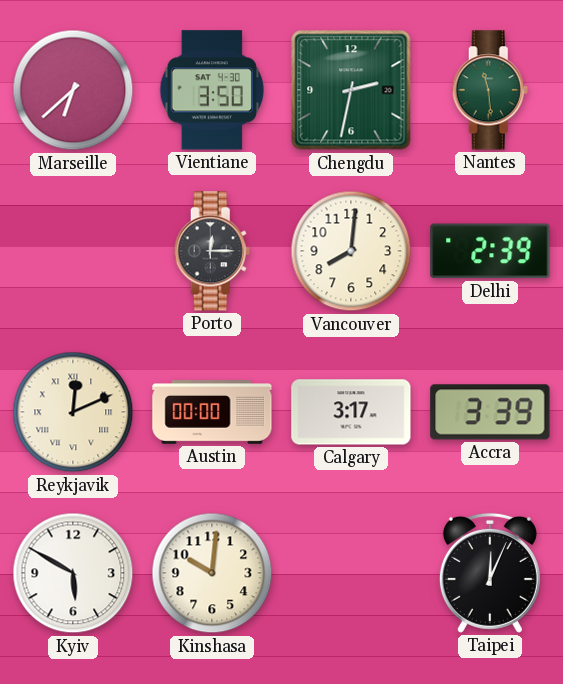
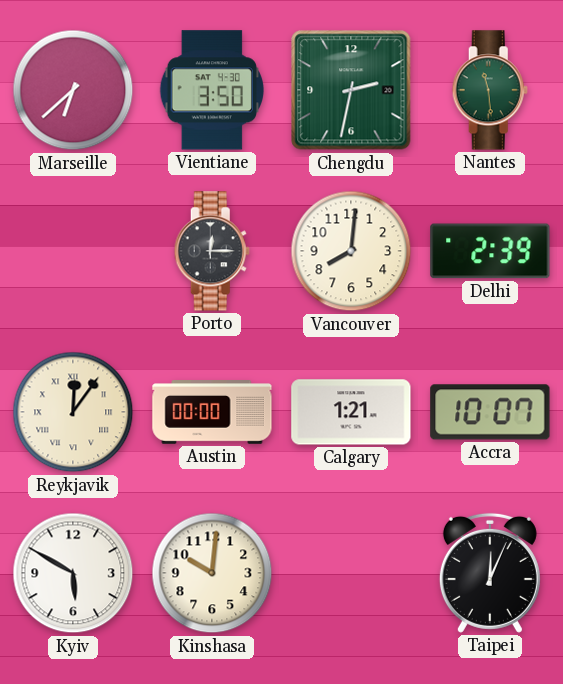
Reykjavik: 12:11 -> 12:06 (73, 412)
Calgary: 3:17 -> 1:21 (351, 412)
Accra: 3:39 -> 10:07 (490, 412)
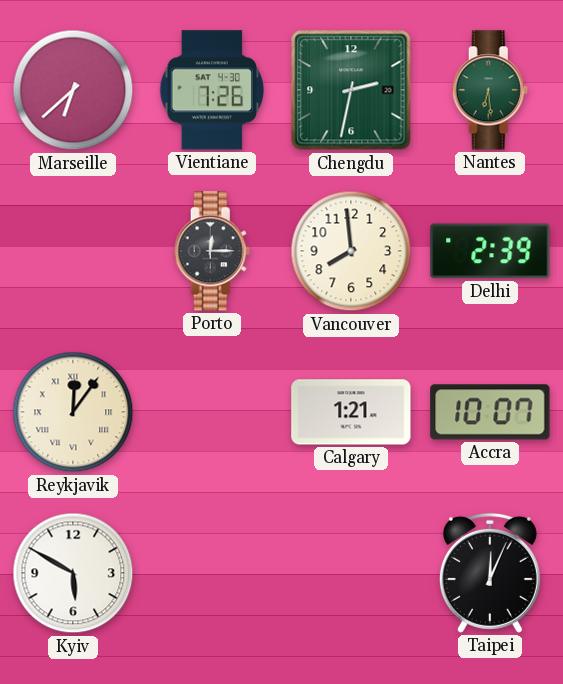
Vientiane: 3:50 -> 7:26 (212, 90)
Nantes: 11:29 -> 6:29 (490, 90)
Vancouver: 8:01 -> 7:59 (351, 251)
Austin: 00:00 -> none (212, 412)
Kinshasa: 10:01 -> none (212, 573)
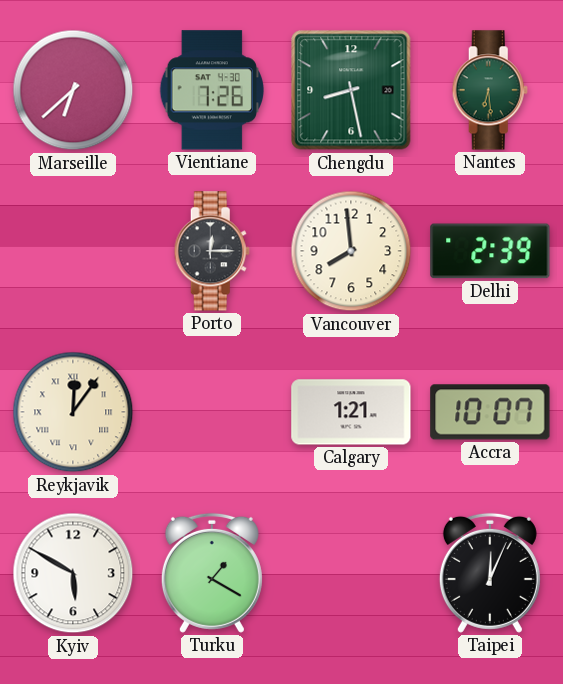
Chengdu: 2:32 -> 8:28 (351, 90)
Turku: none -> 1:20 (212, 573)
